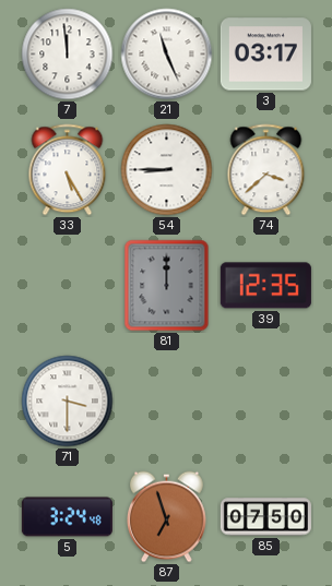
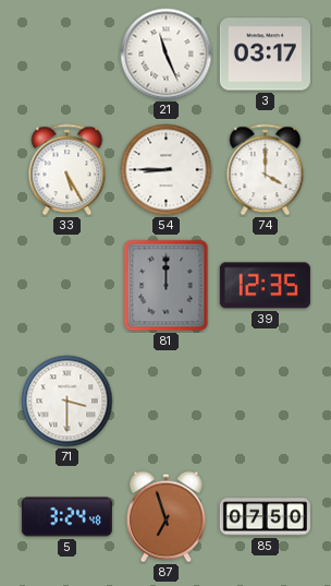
7: 11:59 -> none (68, 55)
74: 3:38 -> 4:00 (266, 170)
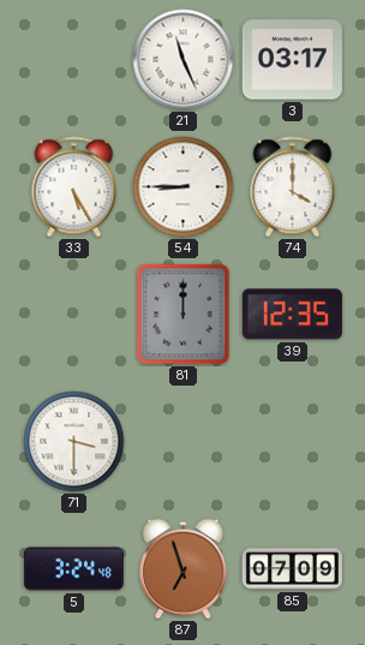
85: 07:50 -> 07:09 (292, 569)
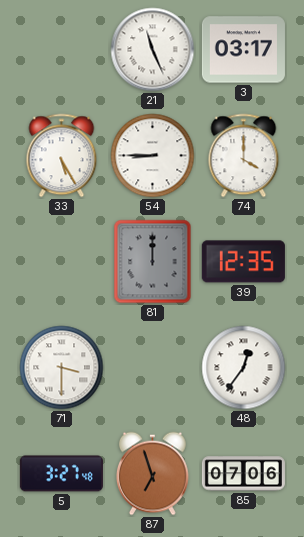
48: none -> 12:36 (244, 368)
5: 3:24 -> 3:27 (61, 474)
85: 07:09 -> 07:06 (243, 474)
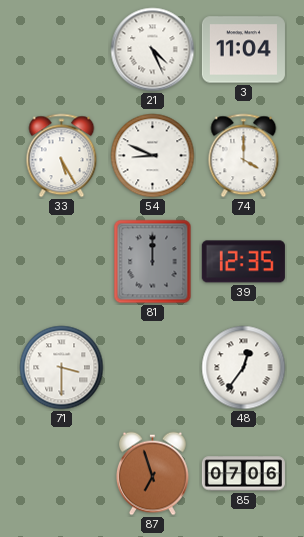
21: 11:26 -> 4:26 (153, 50)
3: 03:17 -> 11:04 (243, 50)
54: 8:45 -> 8:49 (153, 156)
5: 3:27 -> none (61, 474)
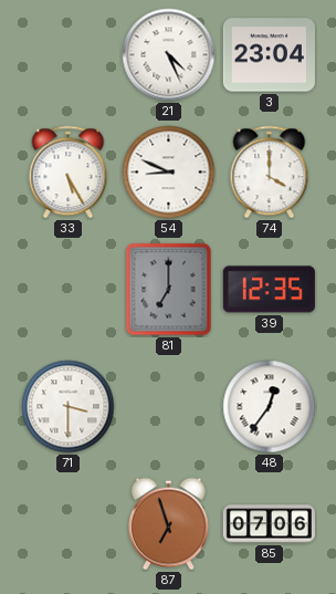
3: 11:04 -> 23:04 (269, 55)
81: 12:00 -> 7:00 (169, 290)
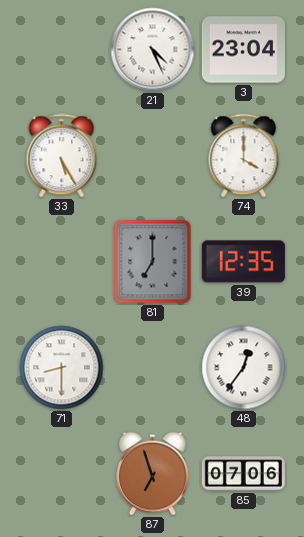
54: 8:49 -> none (169, 173)
71: 3:30 -> 8:30 (62, 368)
